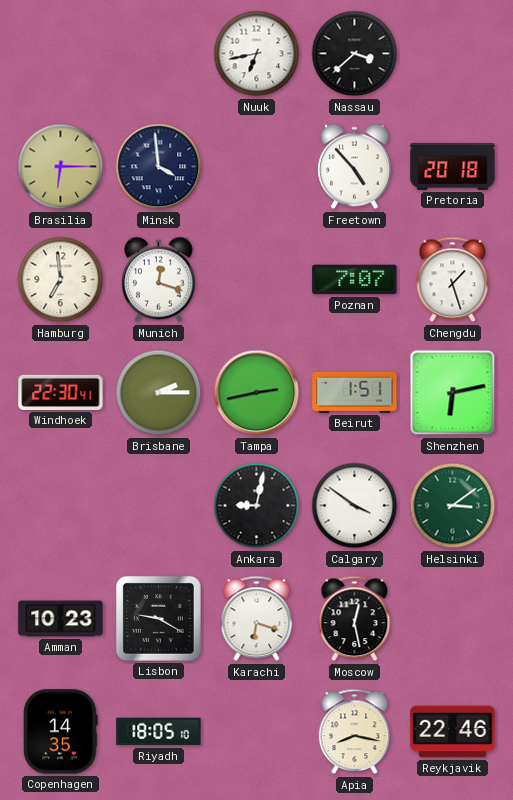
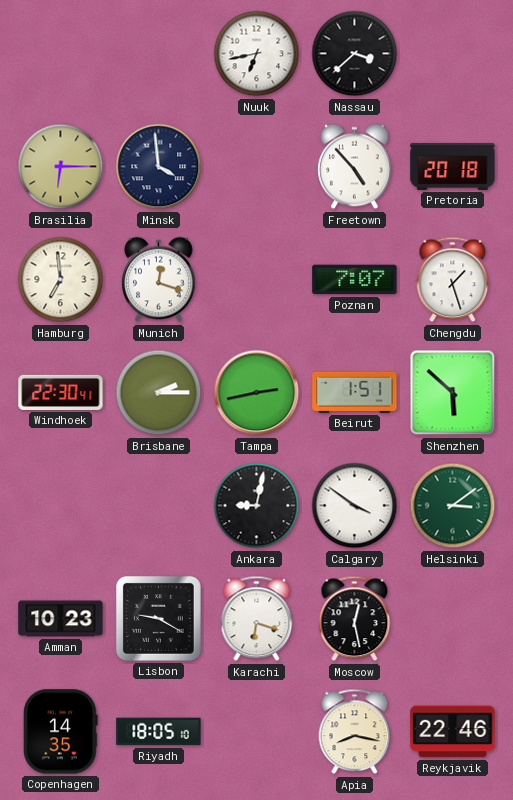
Shenzhen: 6:13 -> 5:52 (453, 393)
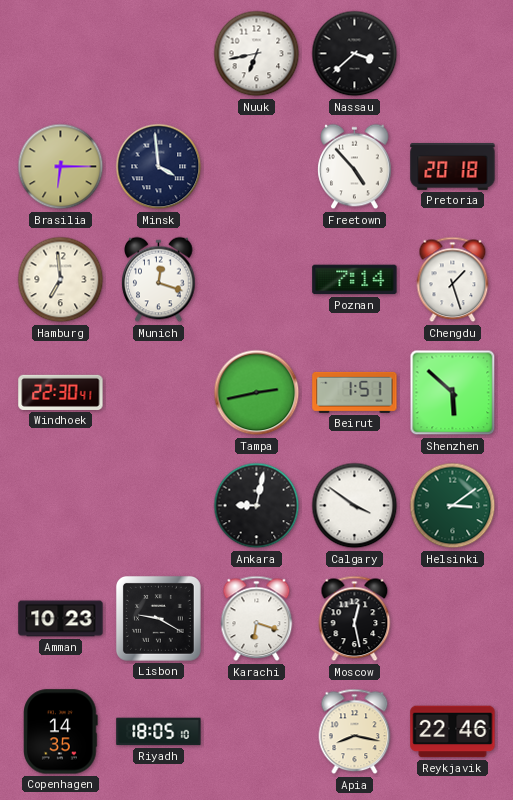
Poznan: 7:07 -> 7:14 (355, 280)
Brisbane: 2:15 -> none (159, 393)
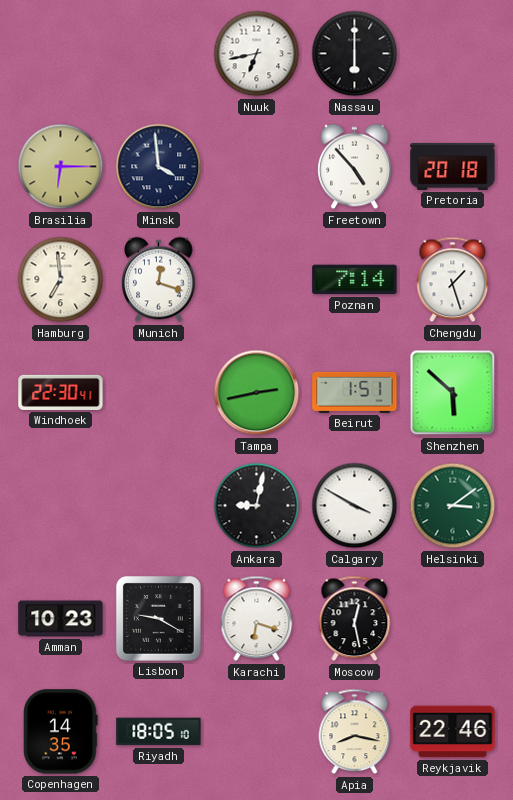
Nassau: 3:38 -> 6:00 (355, 54)
Calgary: 3:51 -> 3:50 (355, 506)
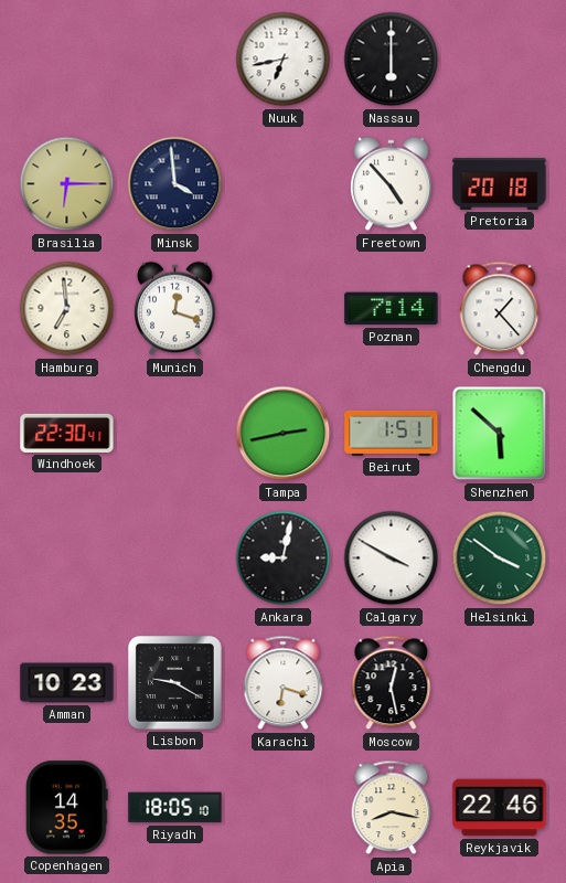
Chengdu: 1:27 -> 1:23 (500, 309)
Helsinki: 3:09 -> 3:51 (500, 558)
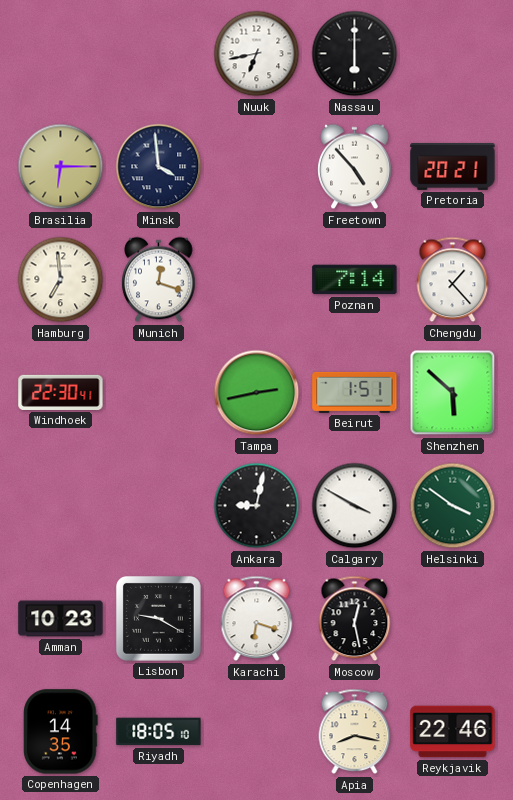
Pretoria: 20:18 -> 20:21 (453, 166)
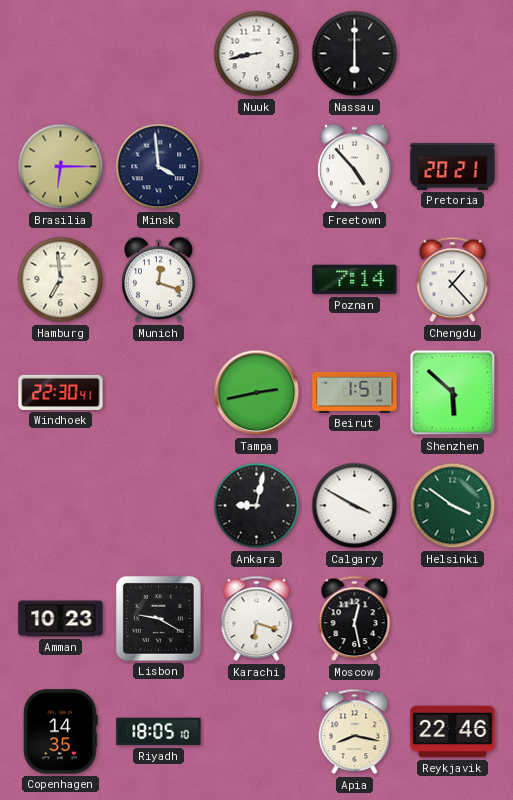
Nuuk: 6:43 -> 8:43 (257, 54)
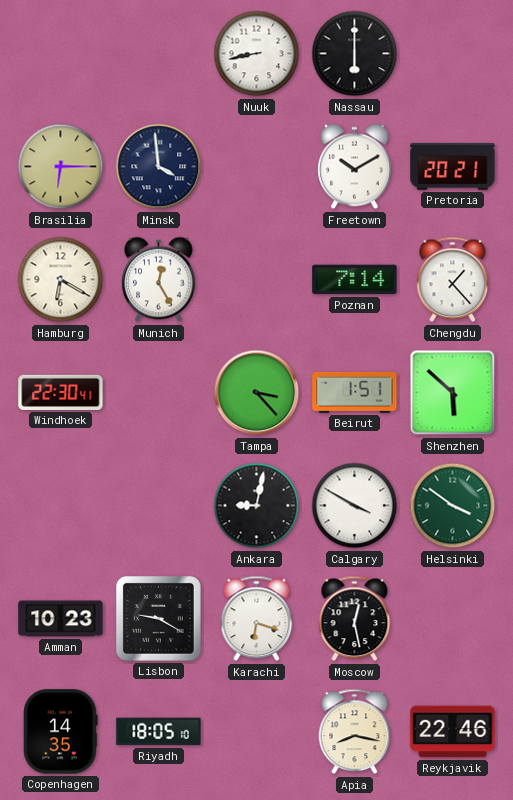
Freetown: 4:53 -> 10:10 (355, 167)
Hamburg: 6:59 -> 6:20 (61, 280)
Munich: 12:18 -> 12:25 (159, 280)
Tampa: 2:43 -> 3:23 (257, 393)
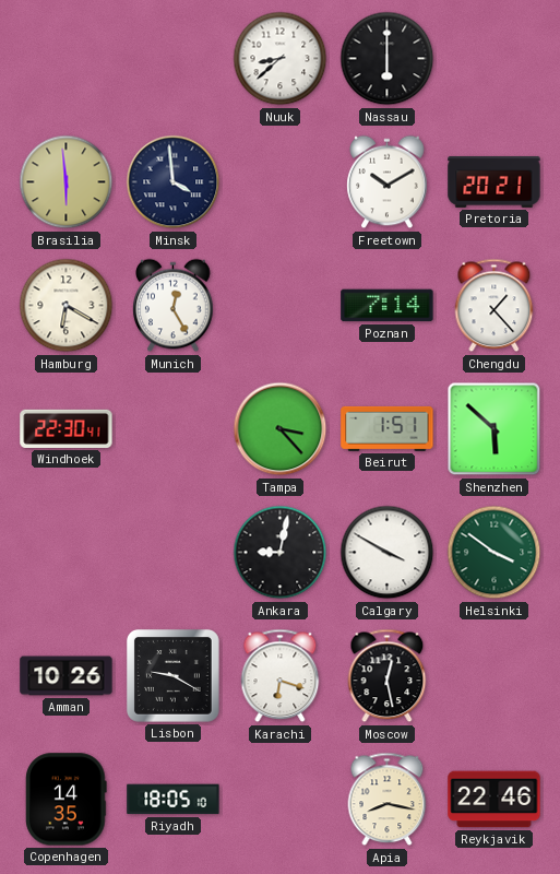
Nuuk: 8:43 -> 8:38 (281, 59)
Brasilia: 6:15 -> 5:59 (67, 182)
Amman: 10:23 -> 10:26 (67, 676)
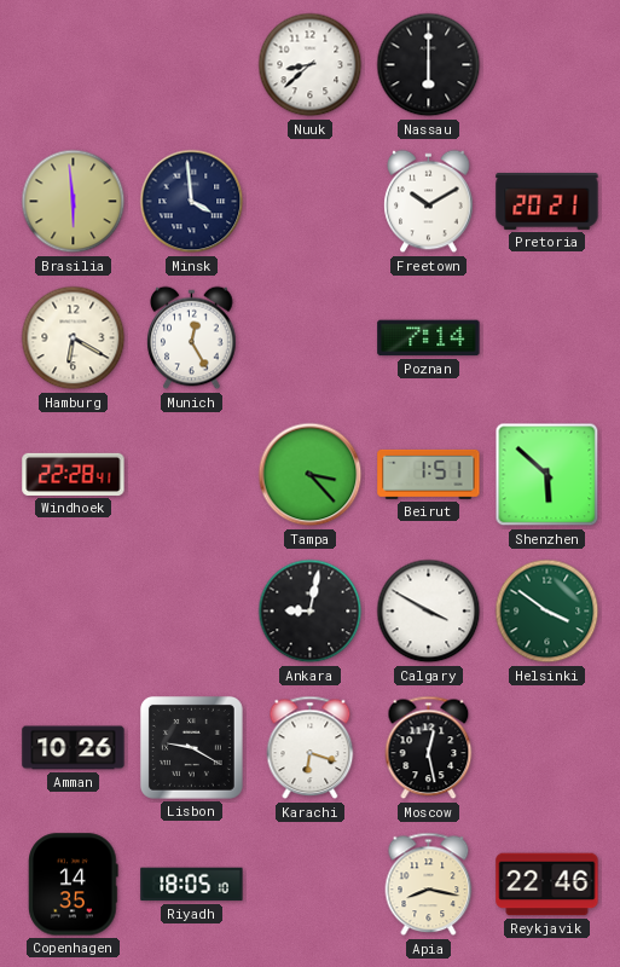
Chengdu: 1:23 -> none (495, 306)
Windhoek: 22:30 -> 22:28 (74, 474)
